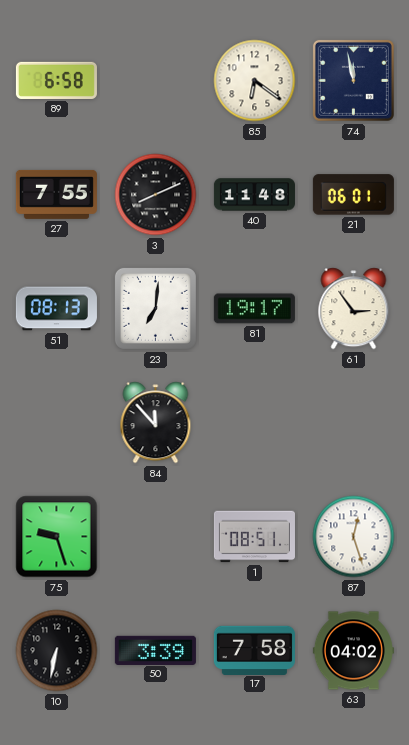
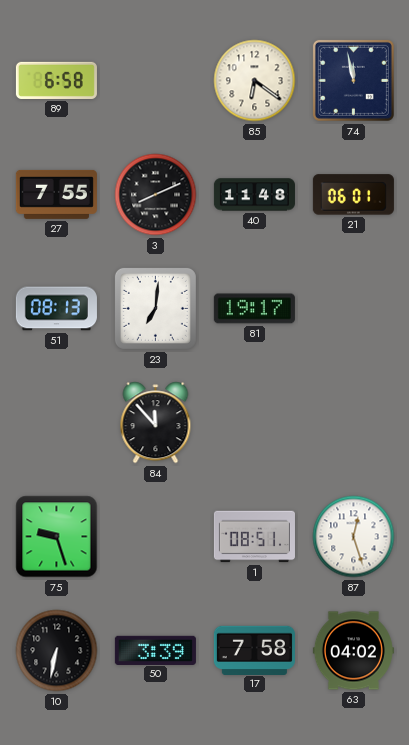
61: 2:54 -> none (354, 309)
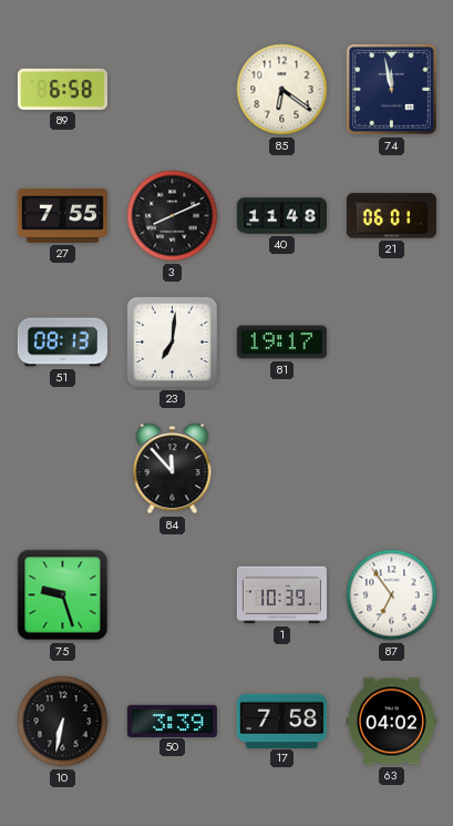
1: 08:51 -> 10:39 (281, 595)
87: 12:27 -> 6:54 (392, 595)
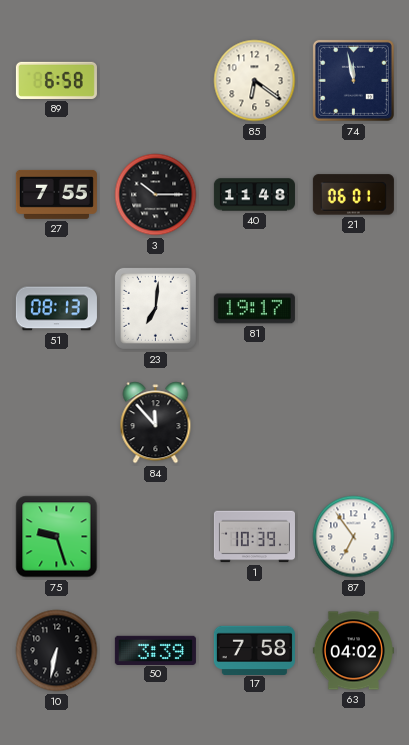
3: 8:11 -> 10:15 (156, 195)
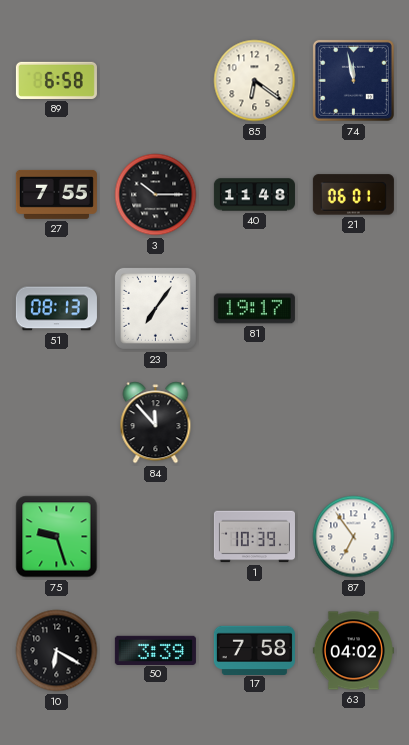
23: 7:01 -> 7:06 (155, 308)
10: 6:32 -> 6:20 (57, 651)
